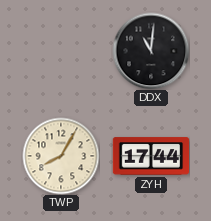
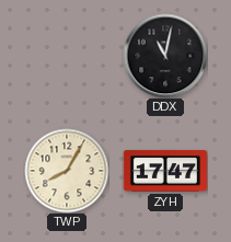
DDX: 11:01 -> 11:02 (165, 56)
ZYH: 17:44 -> 17:47 (165, 171)
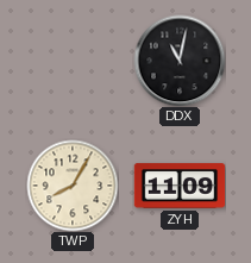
ZYH: 17:47 -> 11:09 (180, 186)
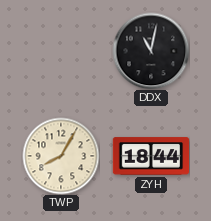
ZYH: 11:09 -> 18:44 (151, 156)
